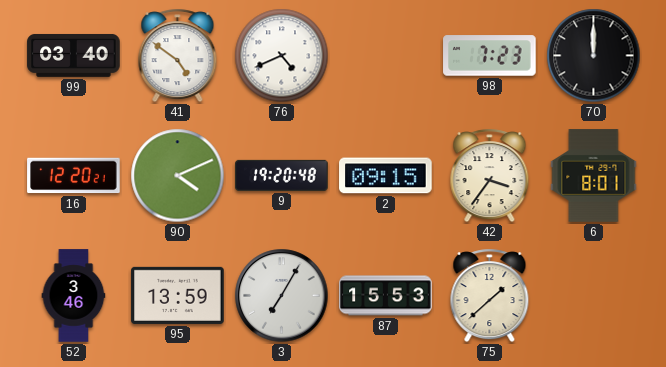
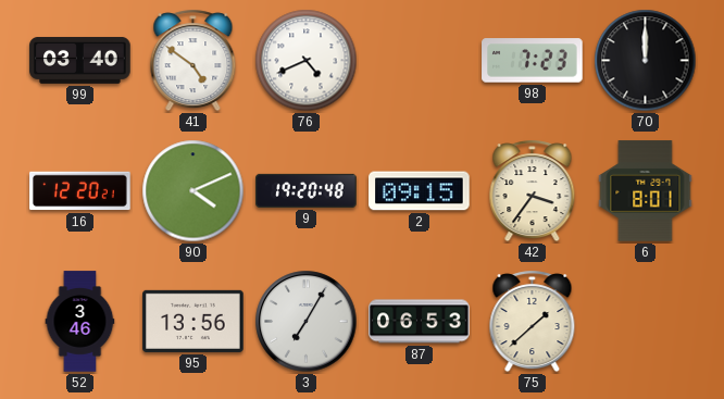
95: 13:59 -> 13:56 (194, 321)
87: 15:53 -> 06:53 (420, 322)
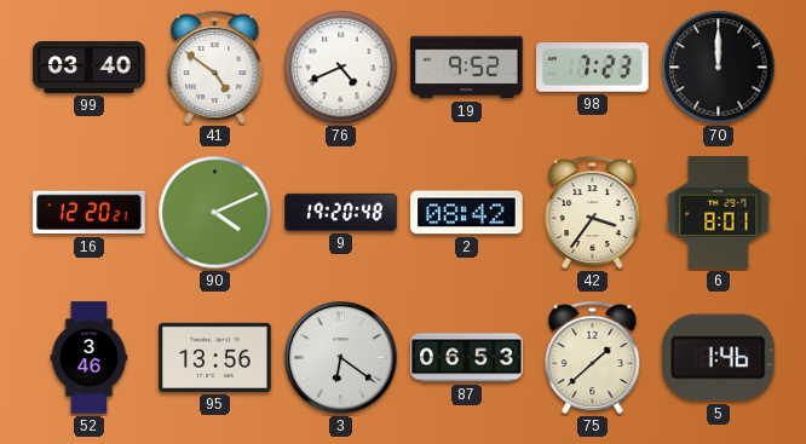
19: none -> 9:52 (467, 68)
2: 09:15 -> 08:42 (467, 213)
3: 7:05 -> 6:21 (341, 358)
5: none -> 1:46 (718, 358)
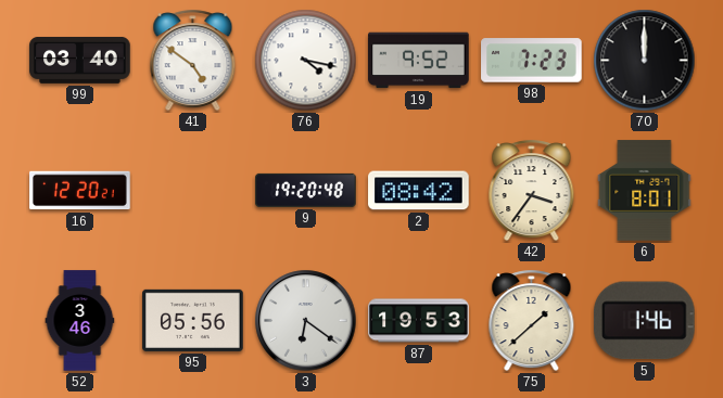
76: 4:41 -> 4:17 (306, 61)
90: 4:11 -> none (215, 213)
95: 13:56 -> 05:56 (193, 320)
87: 06:53 -> 19:53 (419, 321)
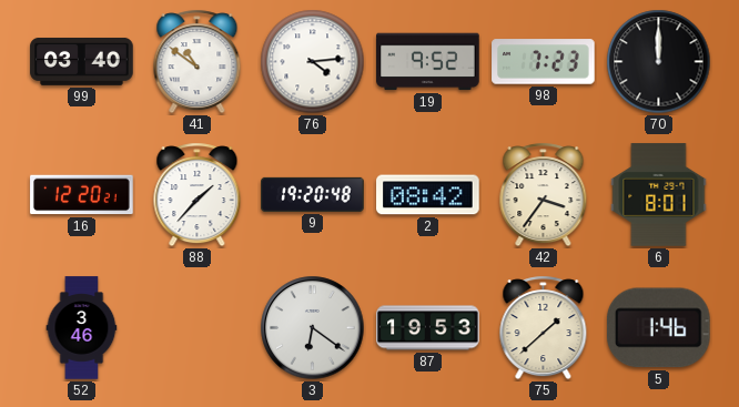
41: 4:51 -> 10:51 (198, 62)
76: 4:17 -> 4:14 (313, 62)
88: none -> 1:37 (198, 195)
95: 05:56 -> none (193, 320)
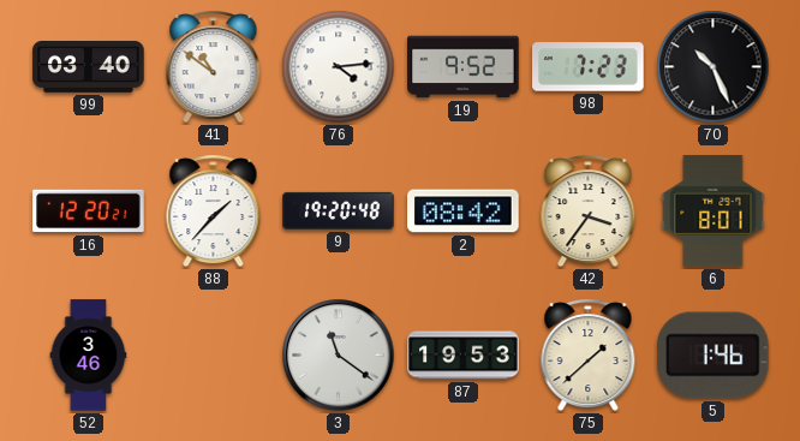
70: 12:00 -> 10:26 (714, 67)
3: 6:21 -> 11:21 (339, 356)
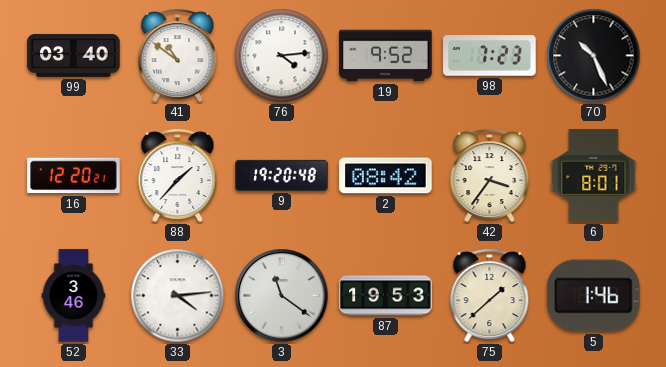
33: none -> 4:14 (178, 296)
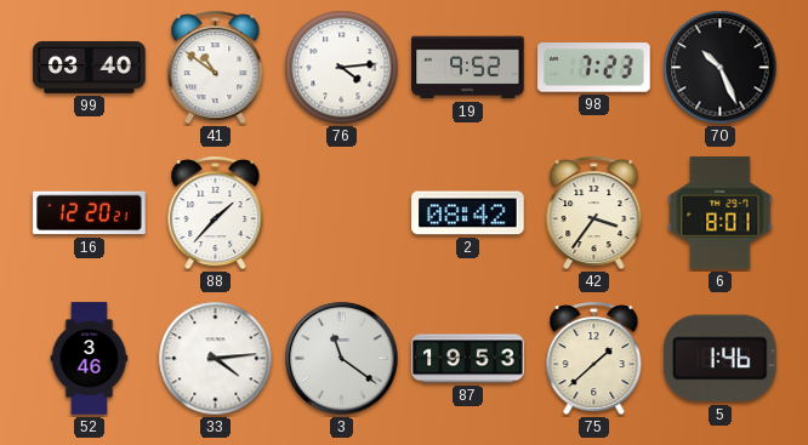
9: 19:20 -> none (282, 175)
